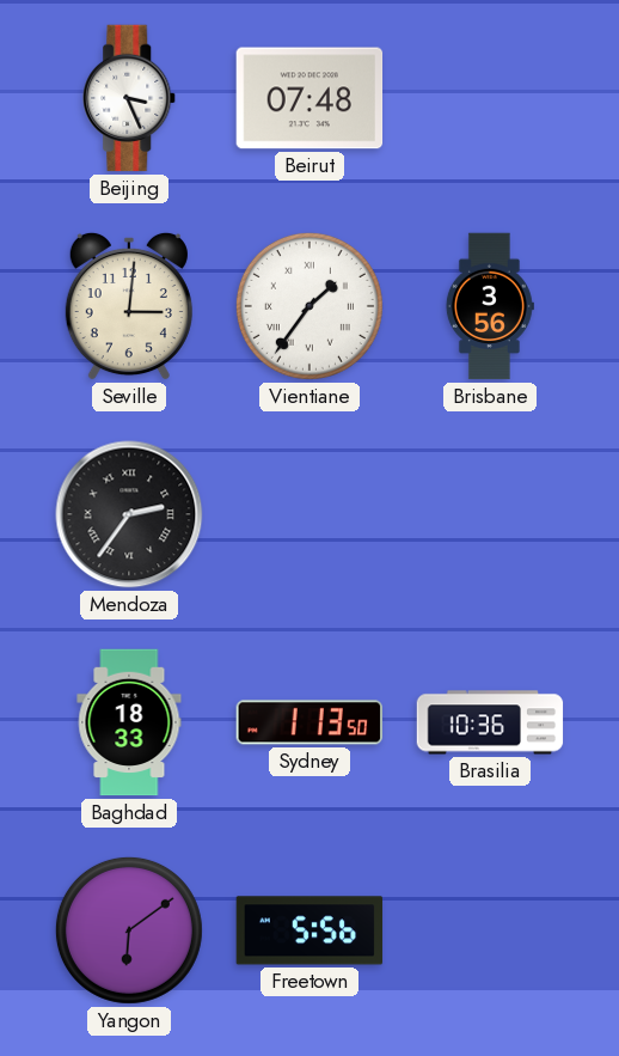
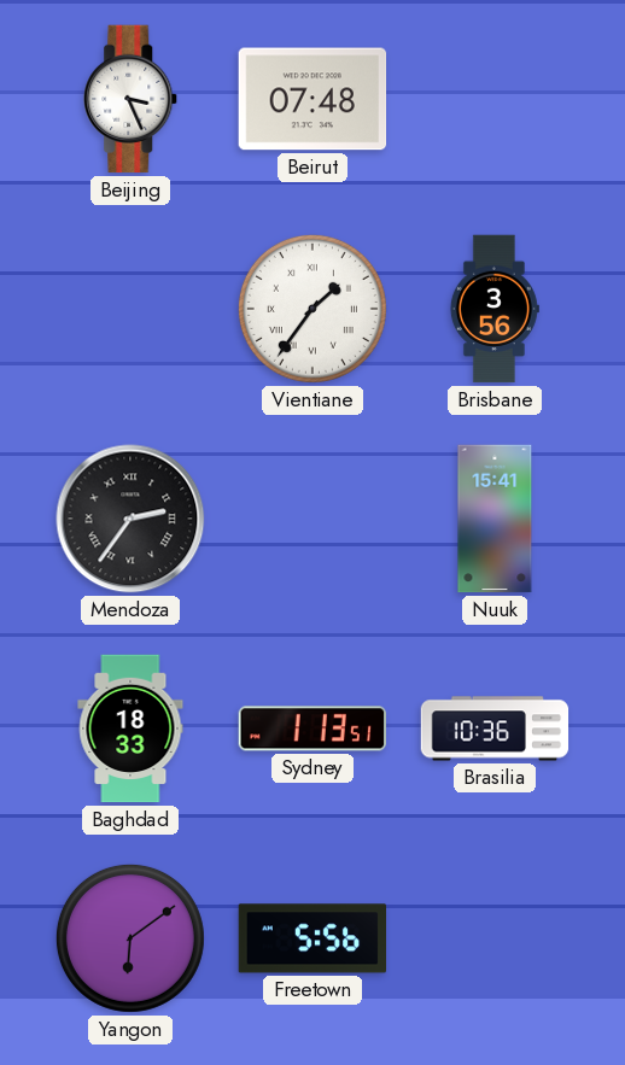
Seville: 3:01 -> none (129, 306)
Nuuk: none -> 15:41 (495, 519)
Sydney: 1:13:50 -> 1:13:51 (311, 728)
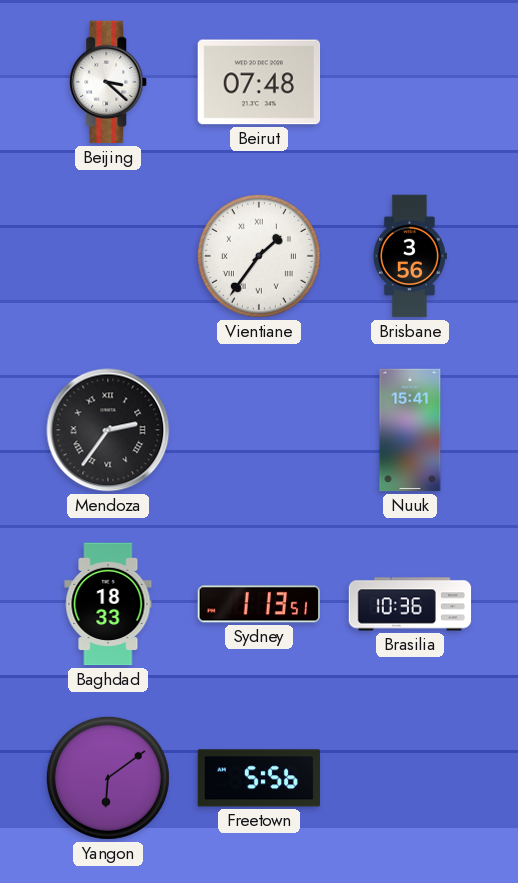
Beijing: 3:26 -> 3:22 (109, 82)
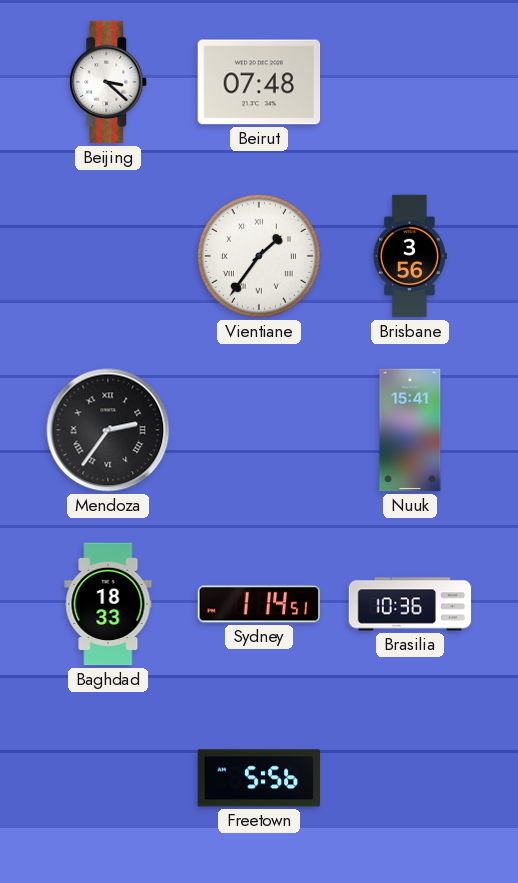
Sydney: 1:13 -> 1:14 (258, 604)
Yangon: 6:09 -> none (108, 778)
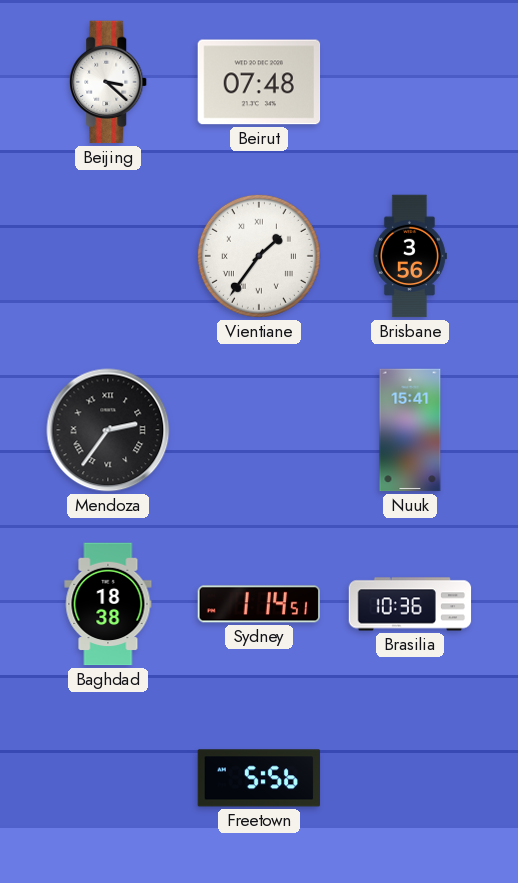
Baghdad: 18:33 -> 18:38 (108, 604)
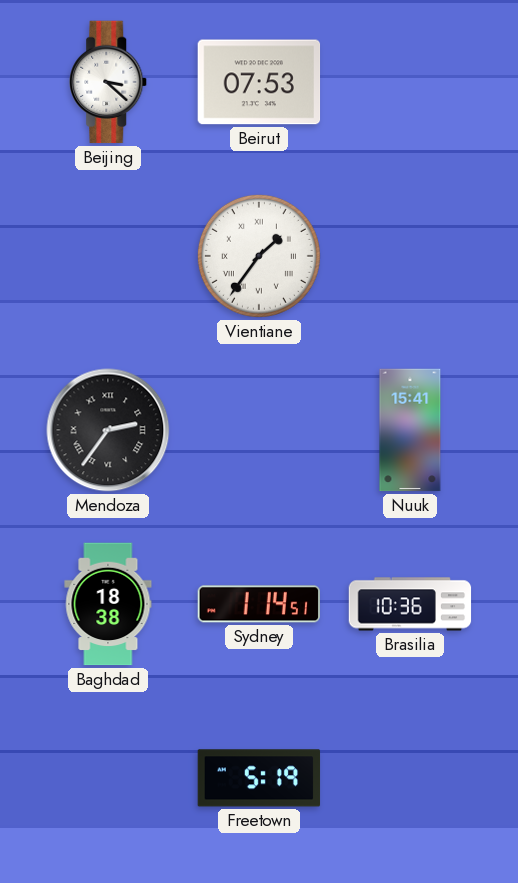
Beirut: 07:48 -> 07:53 (259, 82)
Brisbane: 3:56 -> none (410, 256)
Freetown: 5:56 -> 5:19 (259, 778)
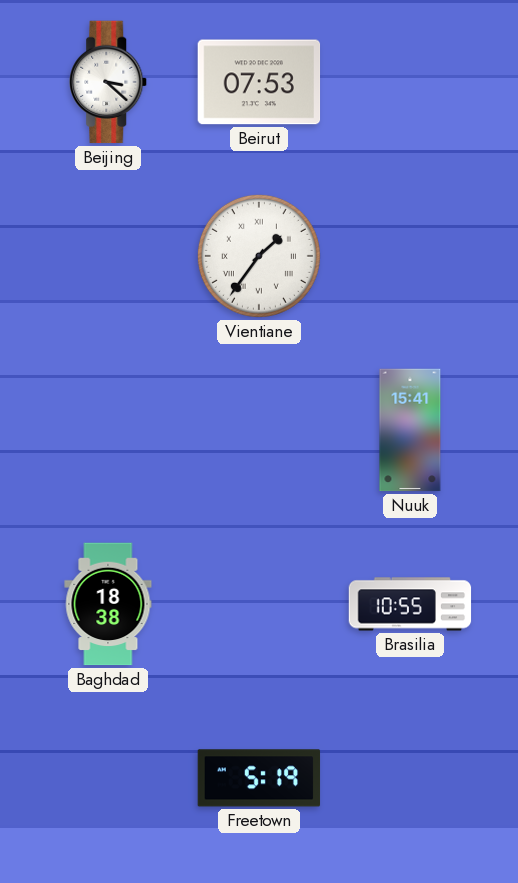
Mendoza: 2:36 -> none (108, 430)
Sydney: 1:14 -> none (258, 604)
Brasilia: 10:36 -> 10:55 (410, 604)
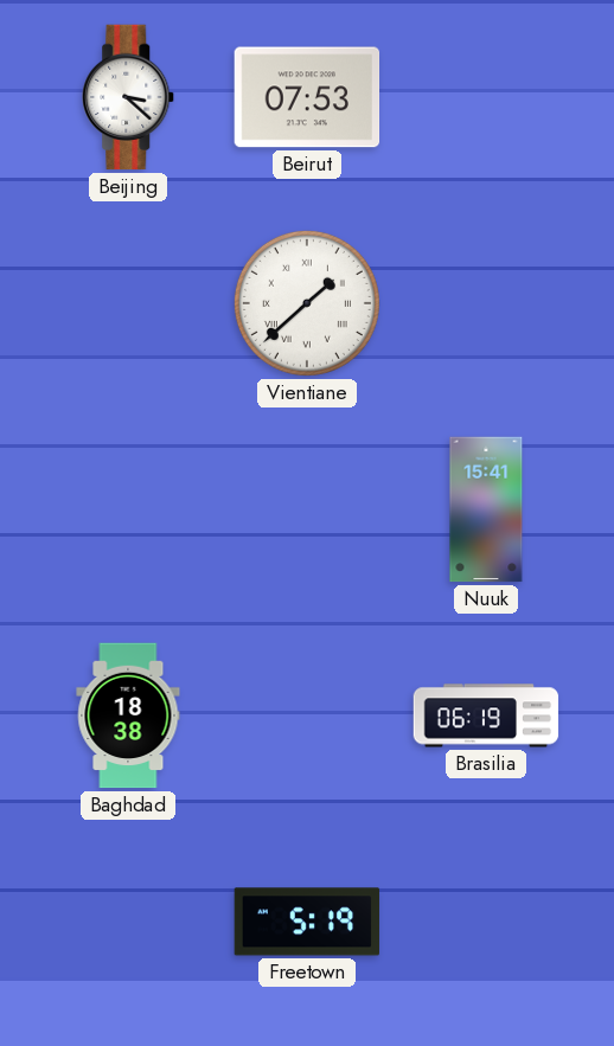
Vientiane: 1:36 -> 1:38 (307, 303)
Brasilia: 10:55 -> 06:19 (486, 715)
